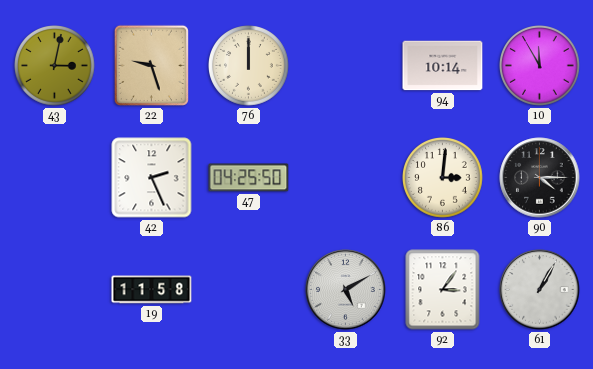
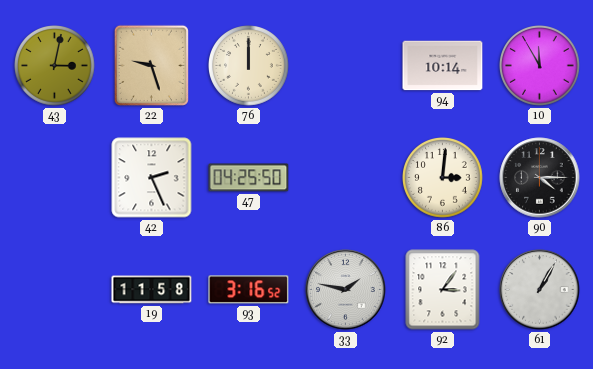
93: none -> 3:16 (249, 290)
33: 5:10 -> 1:47 (346, 290)
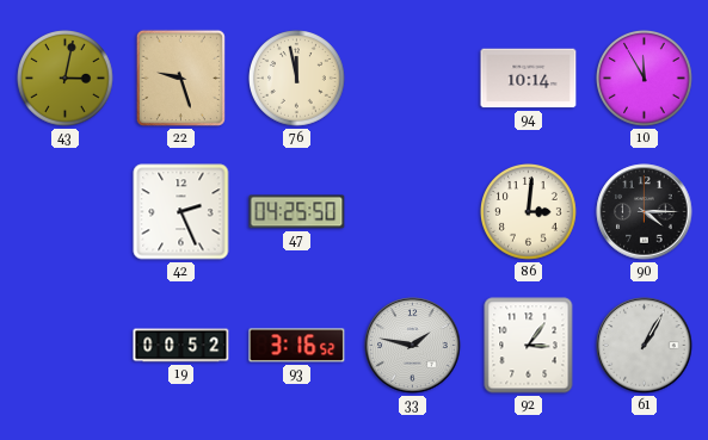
76: 12:00 -> 11:58 (297, 79)
19: 11:58 -> 00:52 (181, 346)
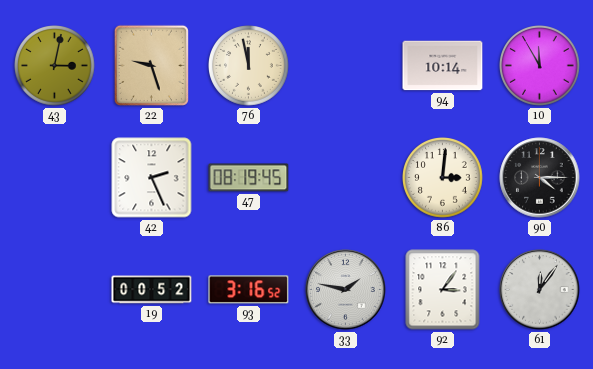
47: 04:25 -> 08:19 (249, 178)
61: 1:05 -> 12:06 (540, 290)
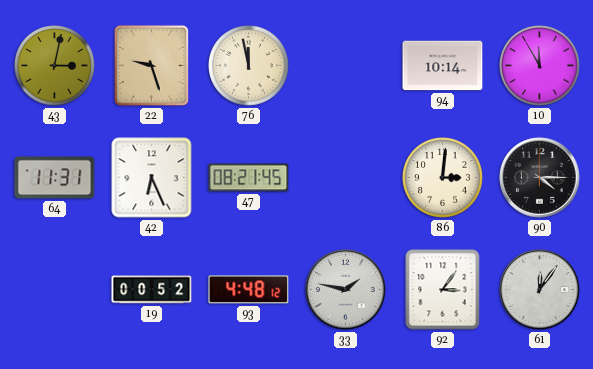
64: none -> 11:31 (55, 178)
42: 2:26 -> 6:26 (152, 178)
47: 08:19 -> 08:21 (249, 178)
93: 3:16 -> 4:48 (249, 290)
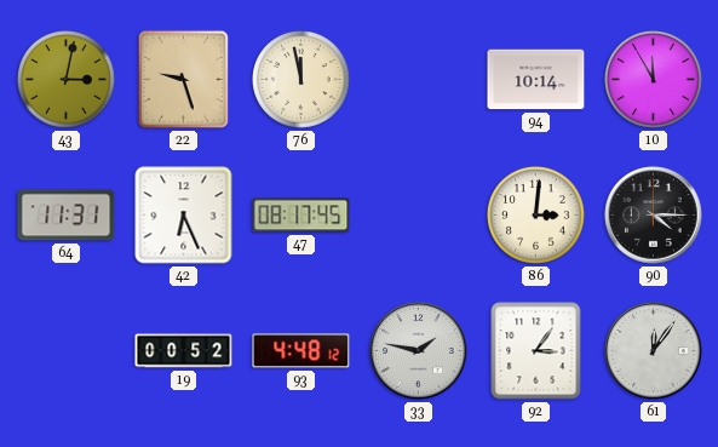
47: 08:21 -> 08:17 (301, 216)
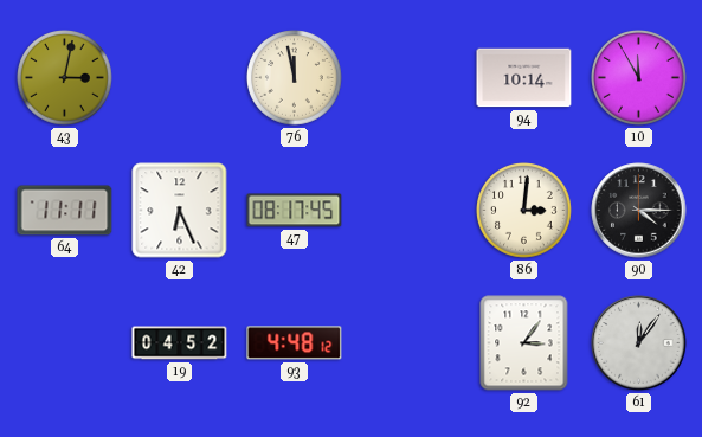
22: 9:27 -> none (183, 79)
64: 11:31 -> 11:11 (65, 211)
19: 00:52 -> 04:52 (180, 343)
33: 1:47 -> none (419, 351)
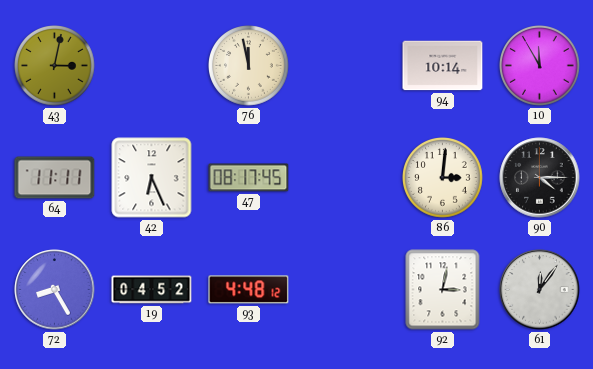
72: none -> 8:25 (55, 290)
92: 3:06 -> 3:02 (443, 290)
